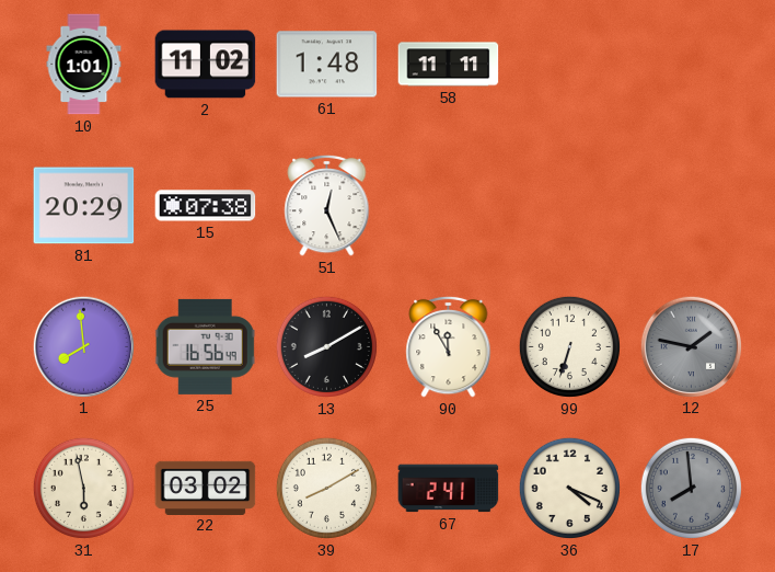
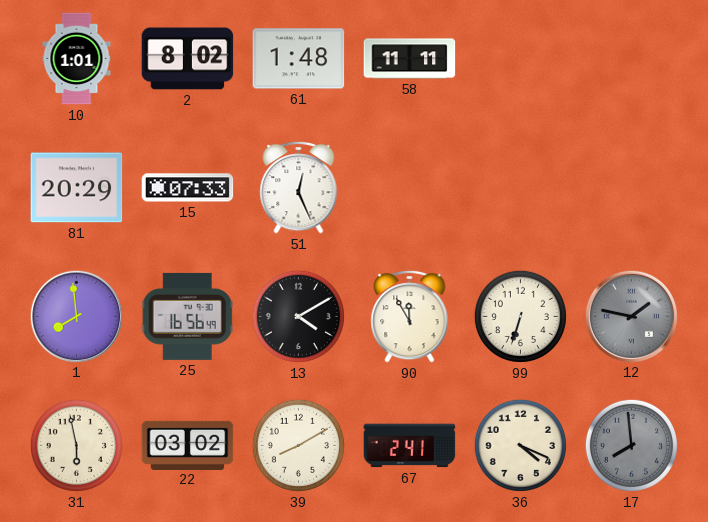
2: 11:02 -> 8:02 (188, 59)
15: 07:38 -> 07:33 (188, 188)
13: 8:10 -> 4:10 (298, 316)
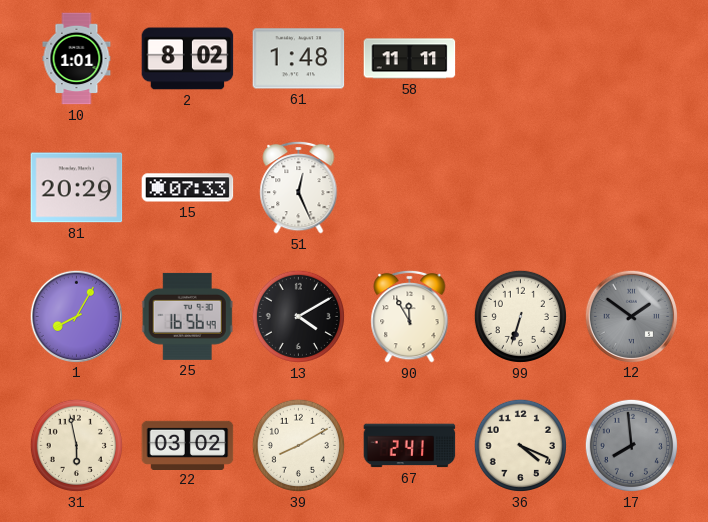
1: 7:59 -> 8:05 (76, 316)
12: 1:47 -> 1:51 (631, 316)
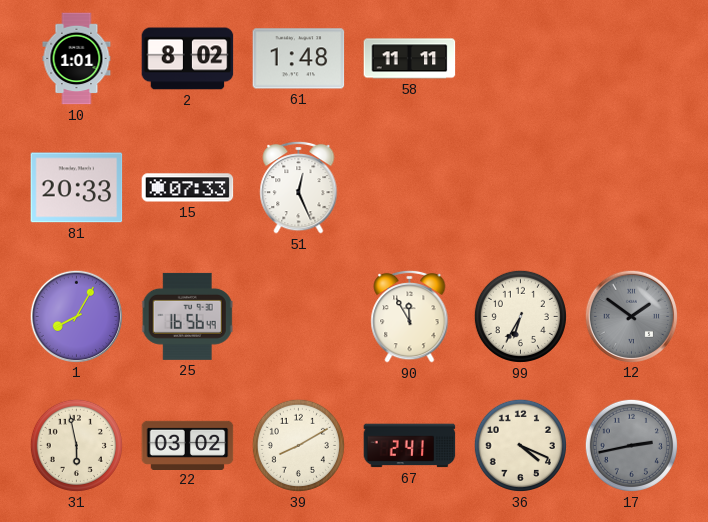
81: 20:29 -> 20:33 (77, 188)
13: 4:10 -> none (298, 316)
99: 6:33 -> 6:35 (520, 316)
17: 7:59 -> 2:43 (631, 445)
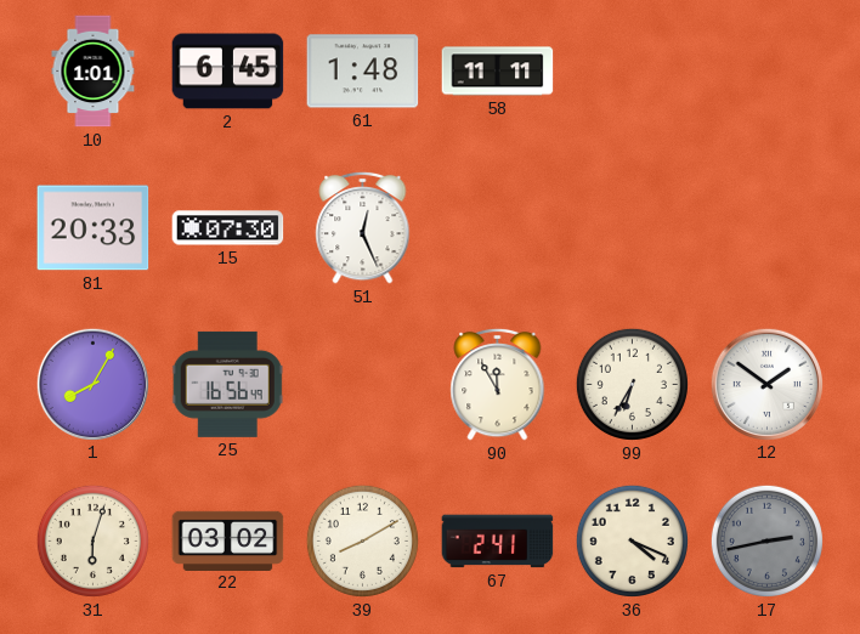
2: 8:02 -> 6:45 (228, 72)
15: 07:33 -> 07:30 (228, 228)
12 dial: grey -> white (766, 384)
31: 5:58 -> 6:03 (92, 540)
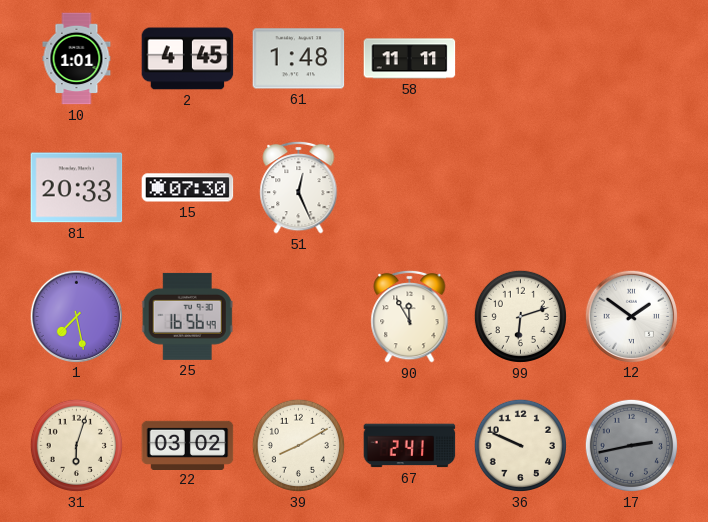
2: 6:45 -> 4:45 (188, 59)
1: 8:05 -> 7:28 (76, 316)
99: 6:35 -> 6:12 (520, 316)
36: 4:19 -> 9:49 (520, 445)
